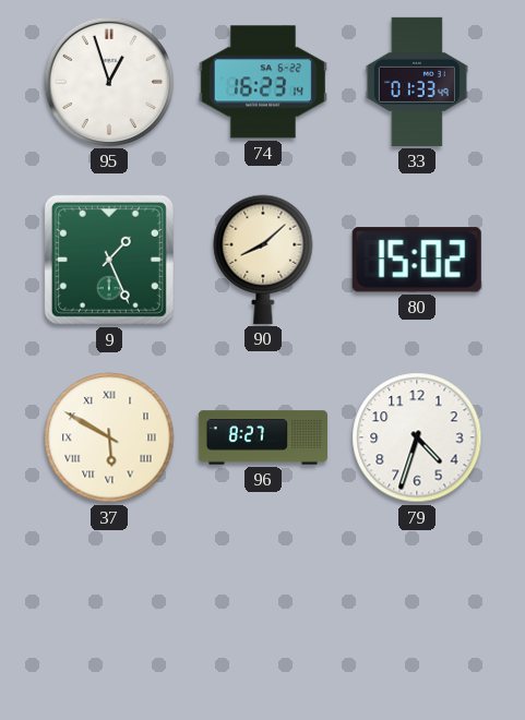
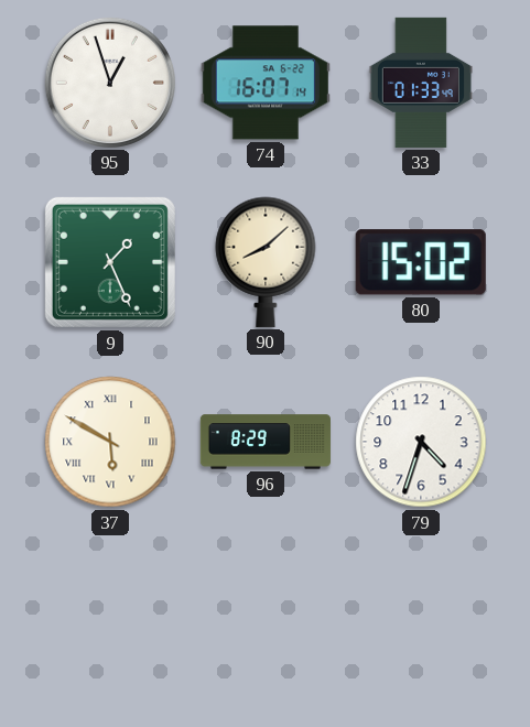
74: 16:23 -> 16:07 (266, 83)
96: 8:27 -> 8:29 (266, 442)
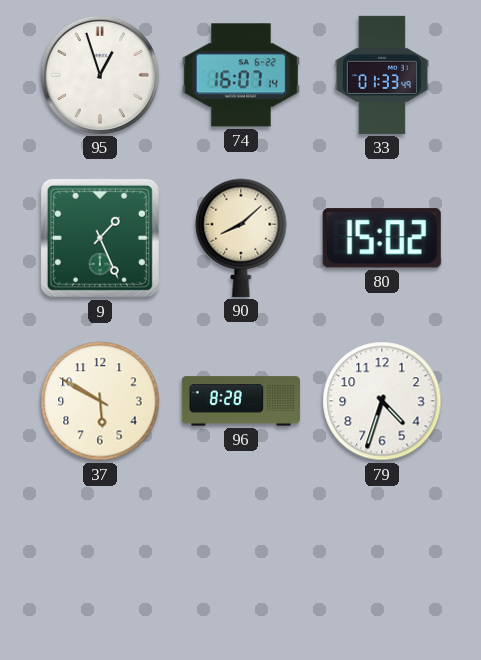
37 numerals: Roman -> Arabic (100, 401)
96: 8:29 -> 8:28 (241, 401)
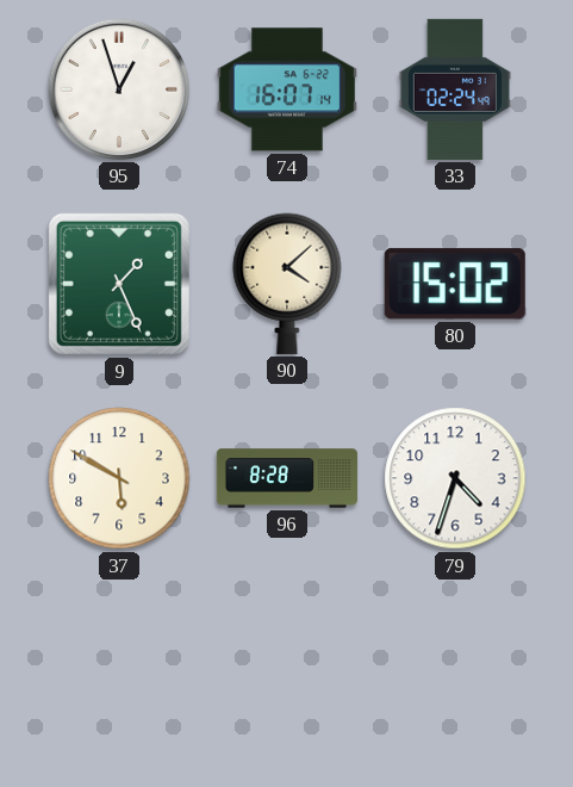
33: 01:33 -> 02:24 (455, 89)
90: 8:08 -> 4:08 (287, 284)
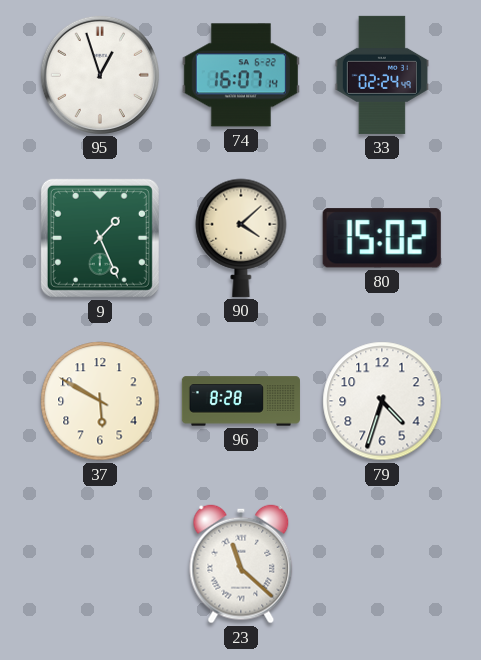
23: none -> 11:22 (241, 564)
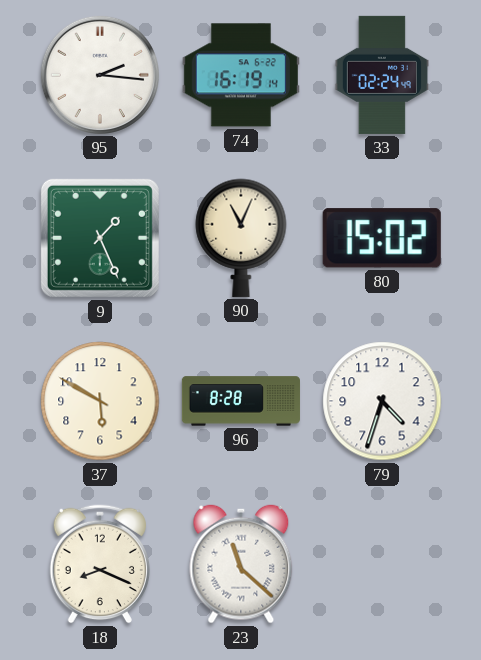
95: 12:57 -> 2:16 (100, 75)
74: 16:07 -> 16:19 (241, 75)
90: 4:08 -> 11:04 (241, 238)
18: none -> 8:19 (99, 564)
